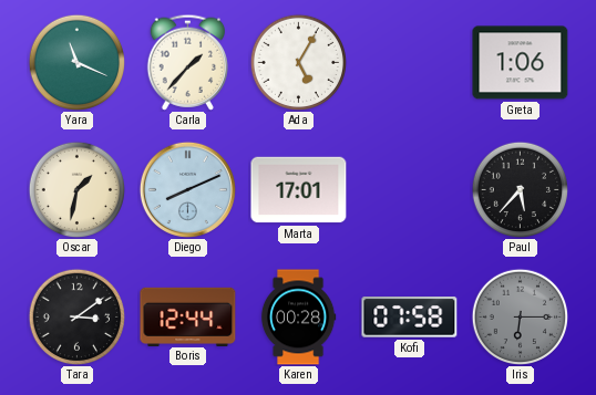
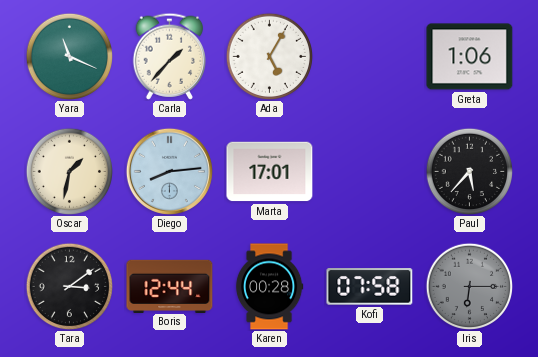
Diego: 8:11 -> 8:14 (169, 171)
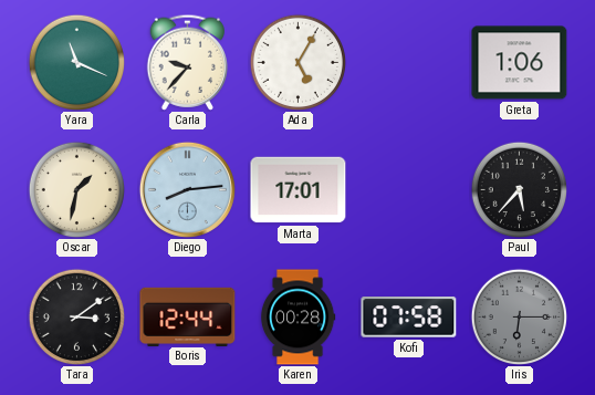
Carla: 1:37 -> 9:37 (188, 62)
